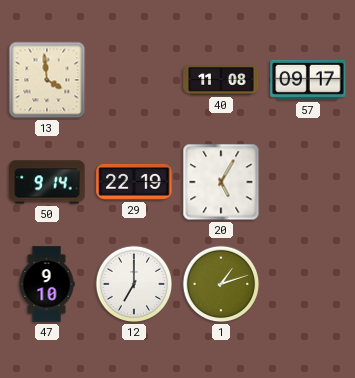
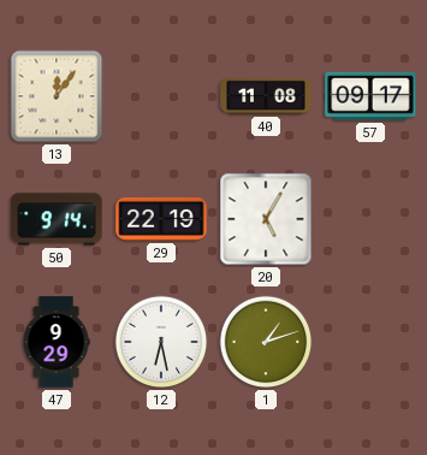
13: 3:59 -> 12:06 (57, 96)
47: 9:10 -> 9:29 (57, 342)
12: 7:00 -> 6:28 (161, 342)
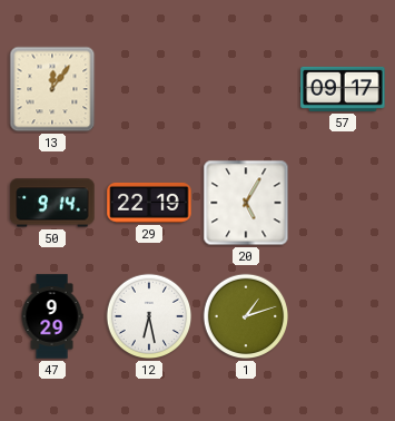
40: 11:08 -> none (266, 97)
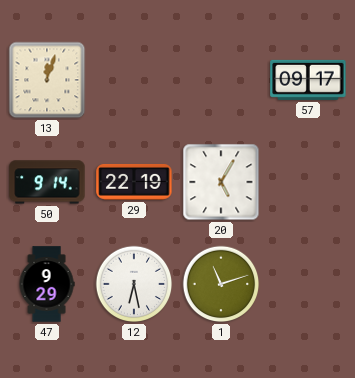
13: 12:06 -> 12:03 (47, 80)
1: 1:12 -> 11:12 (221, 284)
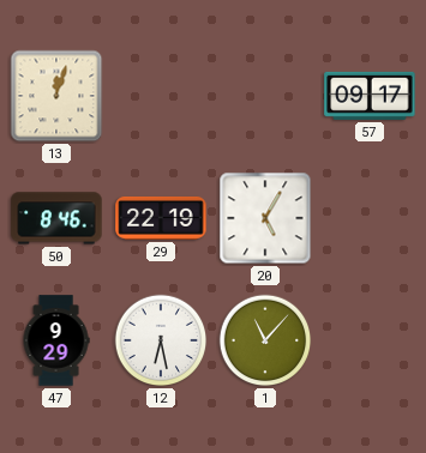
50: 9:14 -> 8:46 (56, 218)
1: 11:12 -> 11:07 (265, 340)
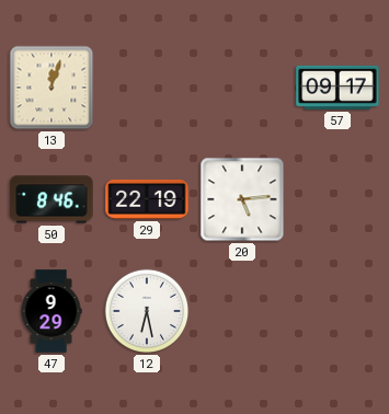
20: 5:05 -> 5:14 (242, 199)
1: 11:07 -> none (265, 340)
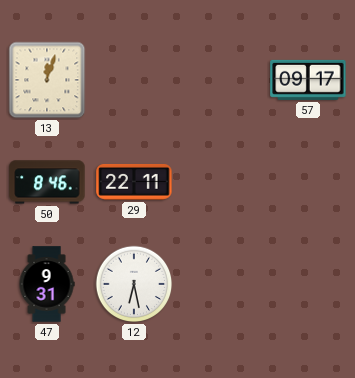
29: 22:19 -> 22:11 (134, 182)
20: 5:14 -> none (242, 199)
47: 9:29 -> 9:31 (47, 284)
